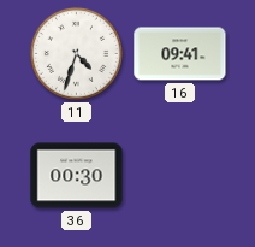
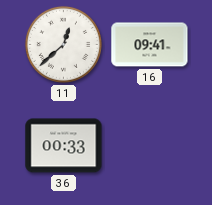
11: 4:33 -> 12:38 (63, 44)
36: 00:30 -> 00:33 (64, 146)
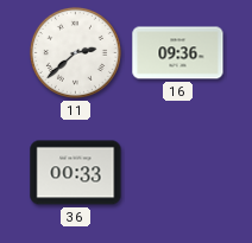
11: 12:38 -> 2:38 (75, 52)
16: 09:41 -> 09:36 (178, 53)
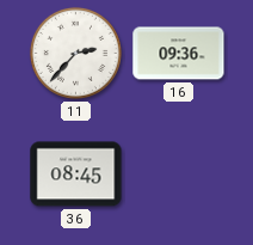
11: 2:38 -> 2:37 (75, 53)
36: 00:33 -> 08:45 (76, 174)
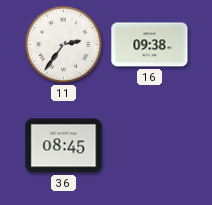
11: 2:37 -> 2:36 (63, 44)
16: 09:36 -> 09:38 (150, 45)
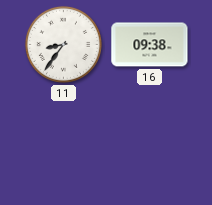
11: 2:36 -> 8:36 (63, 44)
36: 08:45 -> none (64, 146)
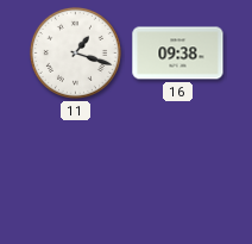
11: 8:36 -> 1:18 (75, 52)
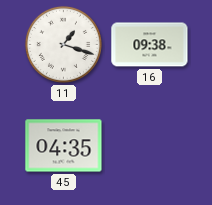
45: none -> 04:35 (64, 146)
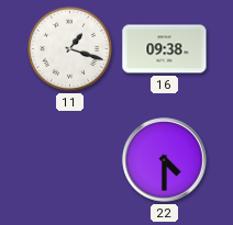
45: 04:35 -> none (64, 146)
22: none -> 4:30 (165, 160)
